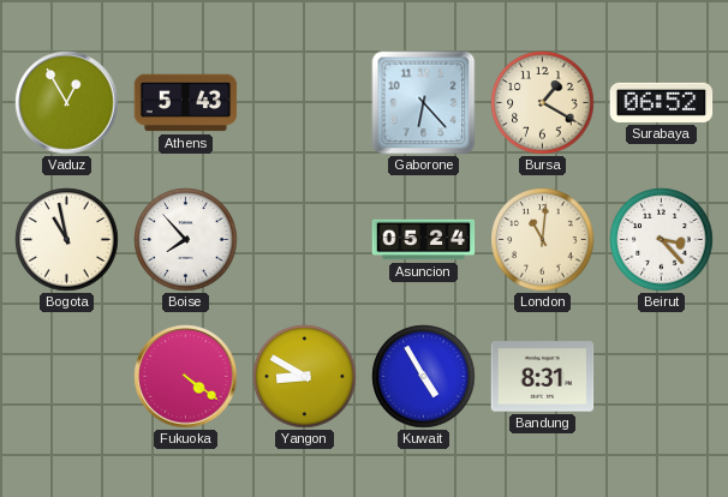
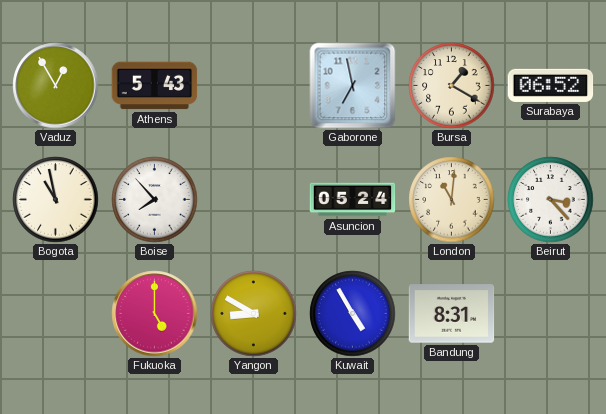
Gaborone: 6:23 -> 6:58 (353, 86)
Fukuoka: 4:21 -> 5:00 (155, 314)
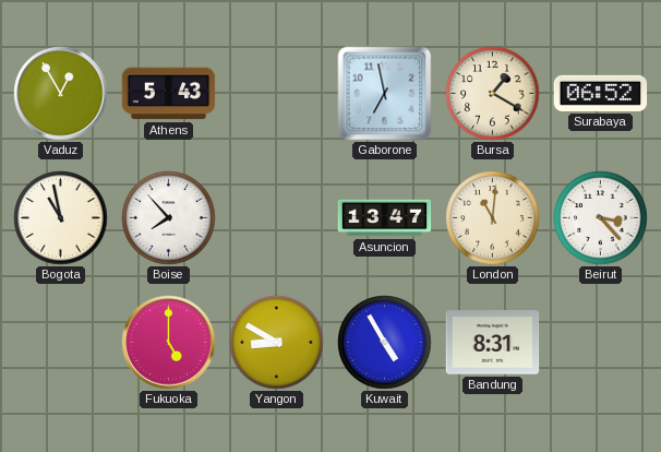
Asuncion: 05:24 -> 13:47 (385, 218)
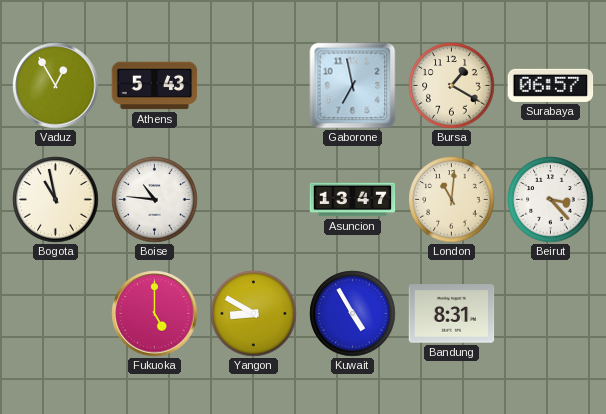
Surabaya: 06:52 -> 06:57 (551, 85)
Boise: 7:53 -> 10:46 (155, 200)
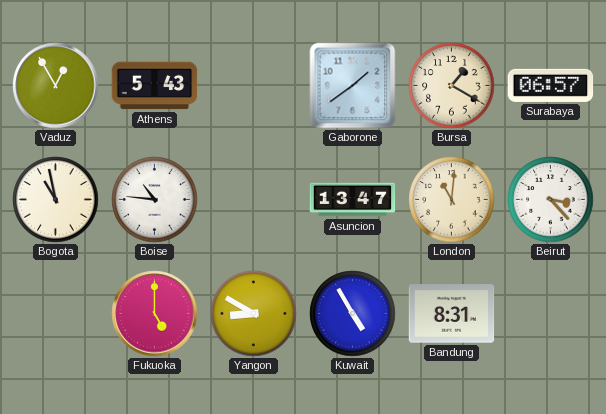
Gaborone: 6:58 -> 1:39 (353, 86)
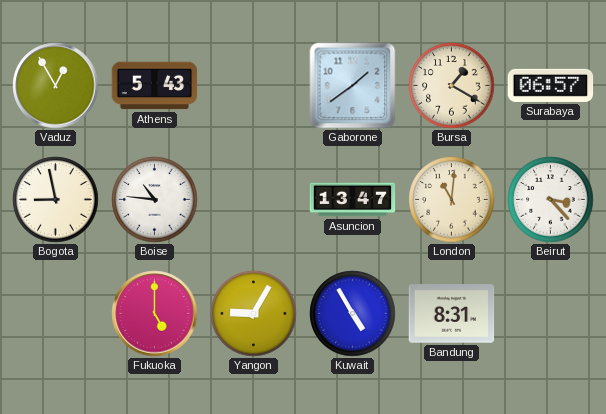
Bogota: 10:58 -> 8:58 (56, 200)
Yangon: 8:50 -> 9:05 (254, 314)
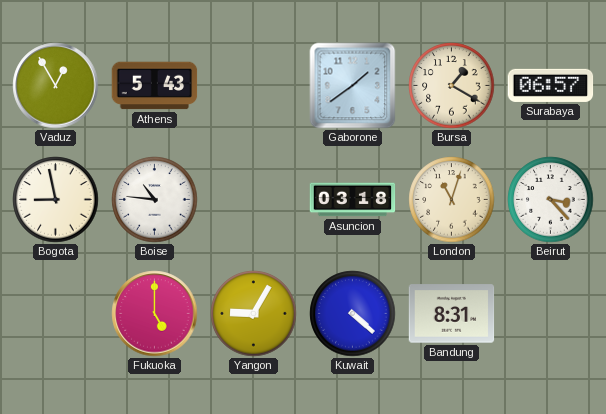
Asuncion: 13:47 -> 03:18 (353, 200)
London: 11:01 -> 11:03 (452, 200)
Kuwait: 4:55 -> 4:22 (353, 314)
